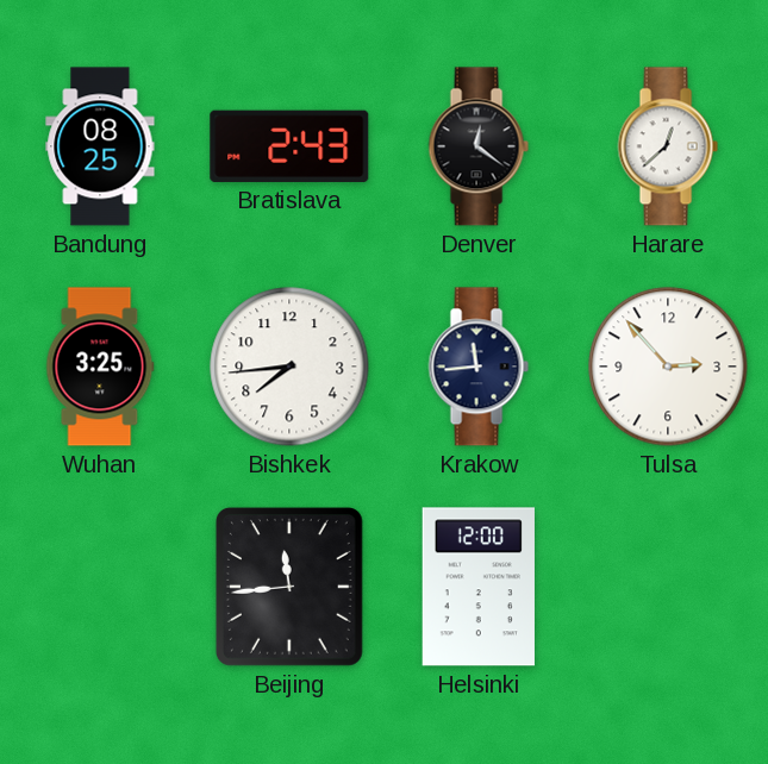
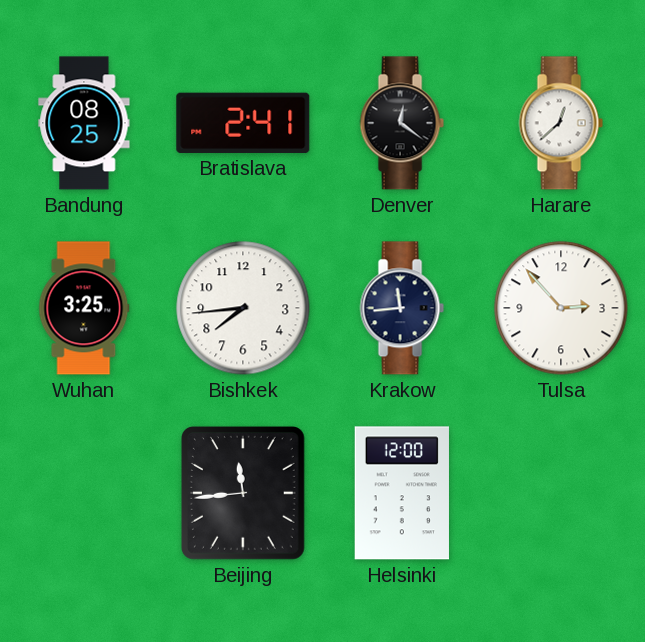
Bratislava: 2:43 -> 2:41 (243, 123)
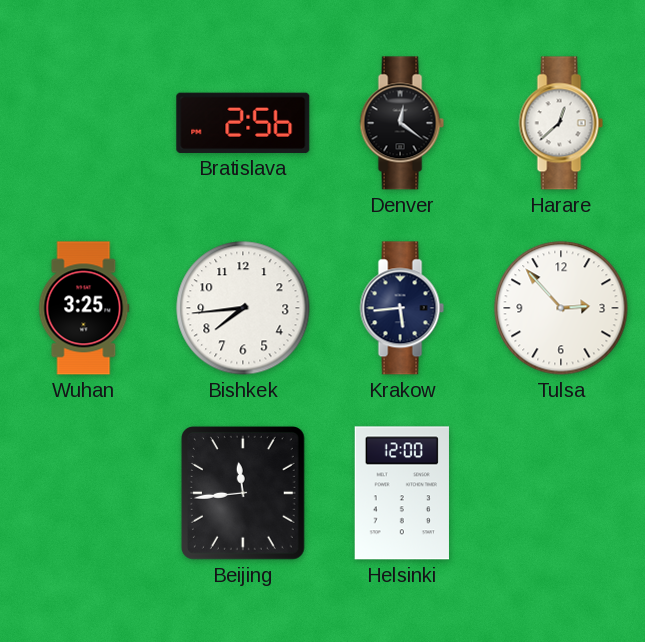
Bandung: 08:25 -> none (84, 123)
Bratislava: 2:41 -> 2:56 (243, 123)
Krakow: 11:44 -> 5:44 (402, 308)
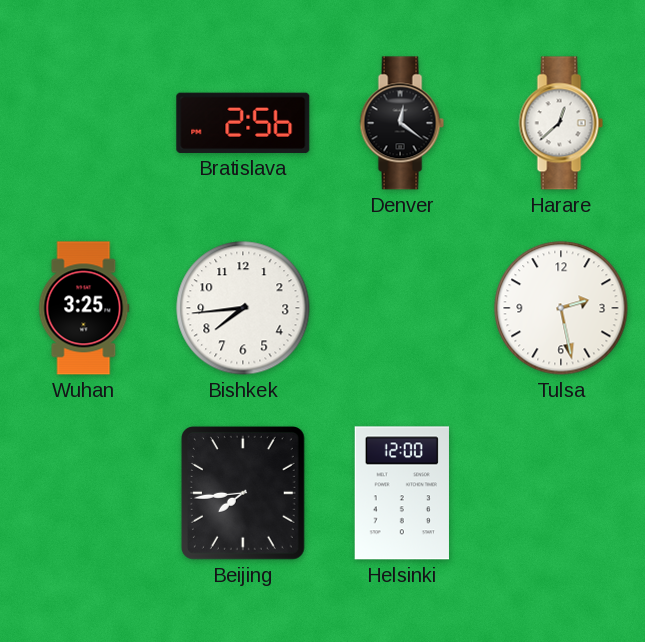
Krakow: 5:44 -> none (402, 308)
Tulsa: 2:53 -> 2:28 (561, 308)
Beijing: 11:44 -> 7:44 (243, 493)
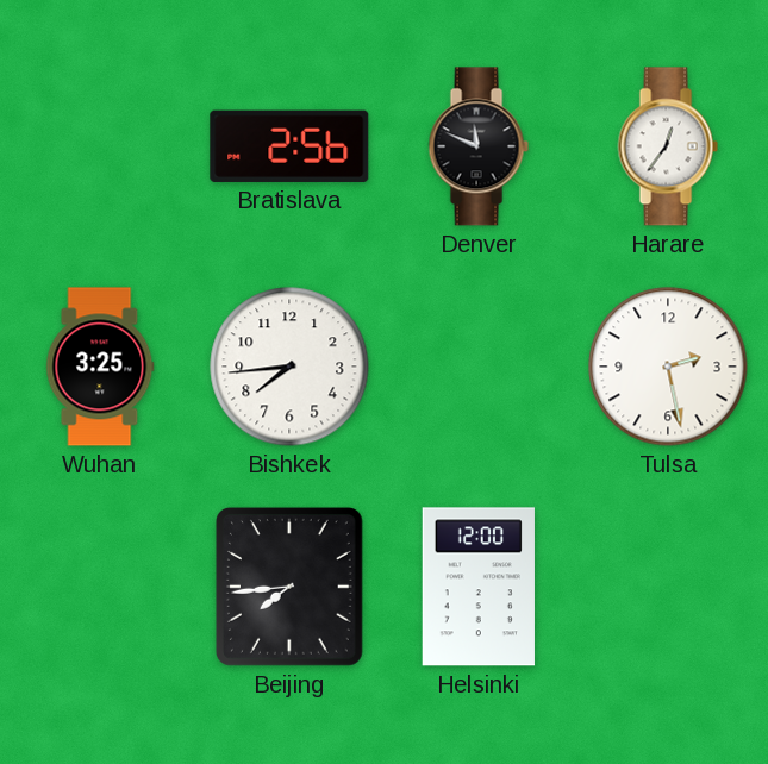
Denver: 12:21 -> 11:49 (479, 146)
Harare: 12:38 -> 12:36 (668, 146)
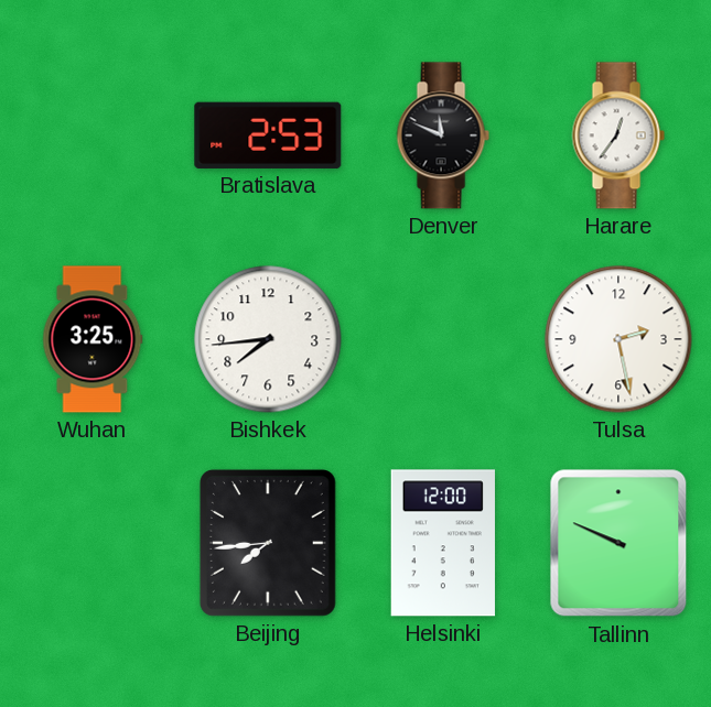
Bratislava: 2:56 -> 2:53 (268, 135)
Tallinn: none -> 9:49 (618, 543)
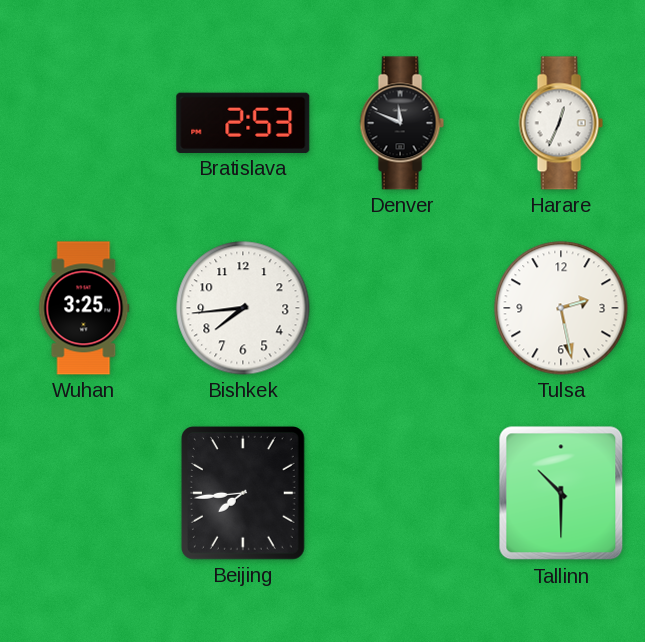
Harare: 12:36 -> 12:34 (561, 123)
Helsinki: 12:00 -> none (443, 543)
Tallinn: 9:49 -> 10:30 (561, 493)
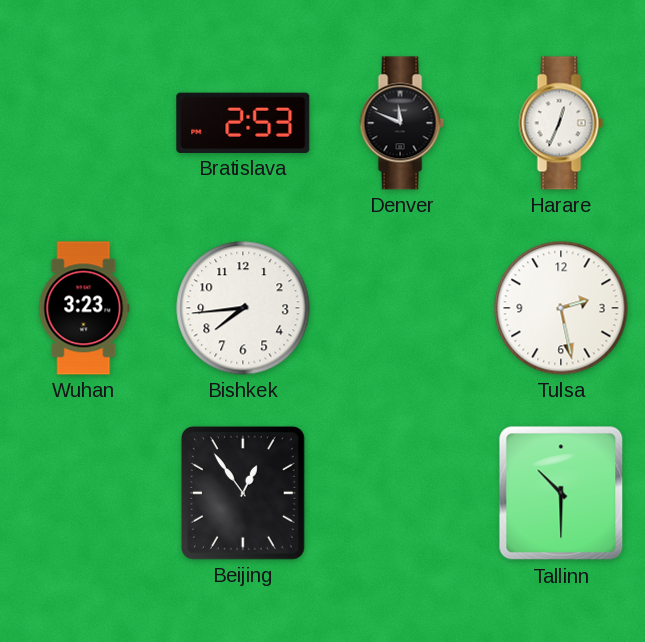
Wuhan: 3:25 -> 3:23 (84, 308)
Beijing: 7:44 -> 12:54 (243, 493)
